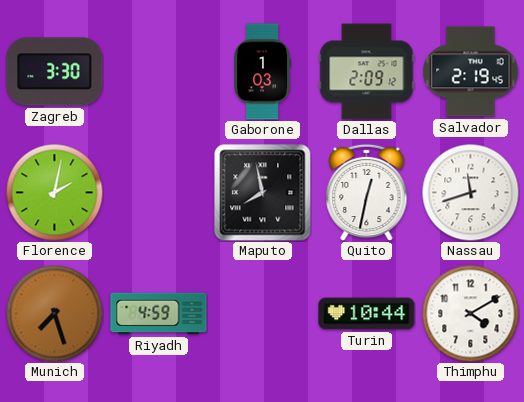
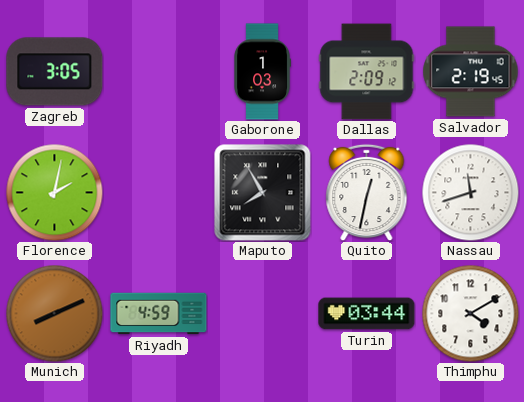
Zagreb: 3:30 -> 3:05 (55, 72)
Maputo: 7:58 -> 7:55 (263, 193)
Munich: 7:27 -> 8:11 (54, 313)
Turin: 10:44 -> 03:44 (367, 314)
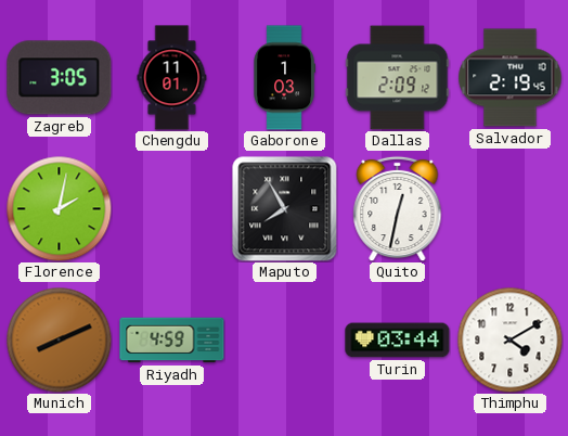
Chengdu: none -> 11:01 (172, 78)
Nassau: 11:42 -> none (470, 192)
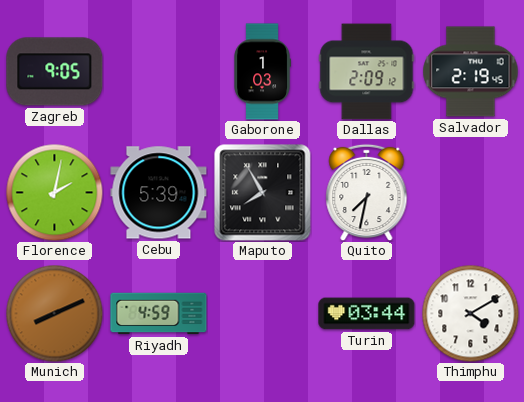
Zagreb: 3:05 -> 9:05 (55, 72)
Chengdu: 11:01 -> none (172, 78)
Cebu: none -> 5:39 (159, 193)
Quito: 12:32 -> 7:32 (367, 192)
